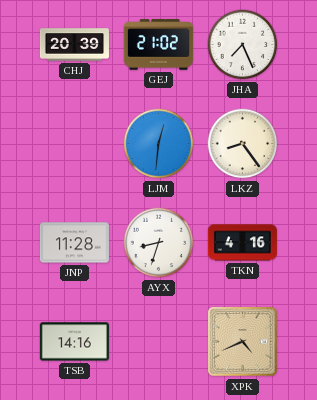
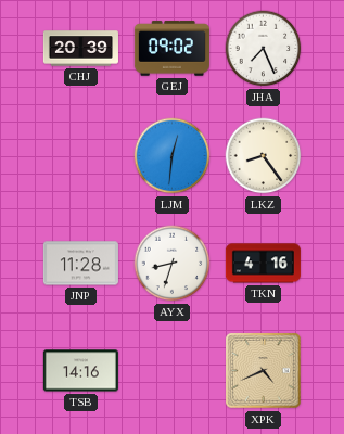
GEJ: 21:02 -> 09:02 (171, 49)
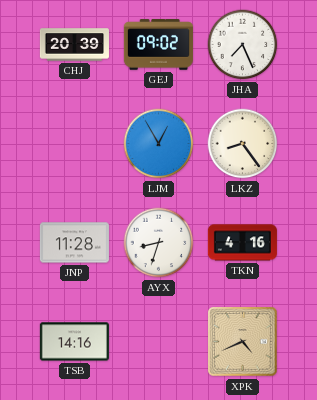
LJM: 12:31 -> 12:55 (159, 144)
